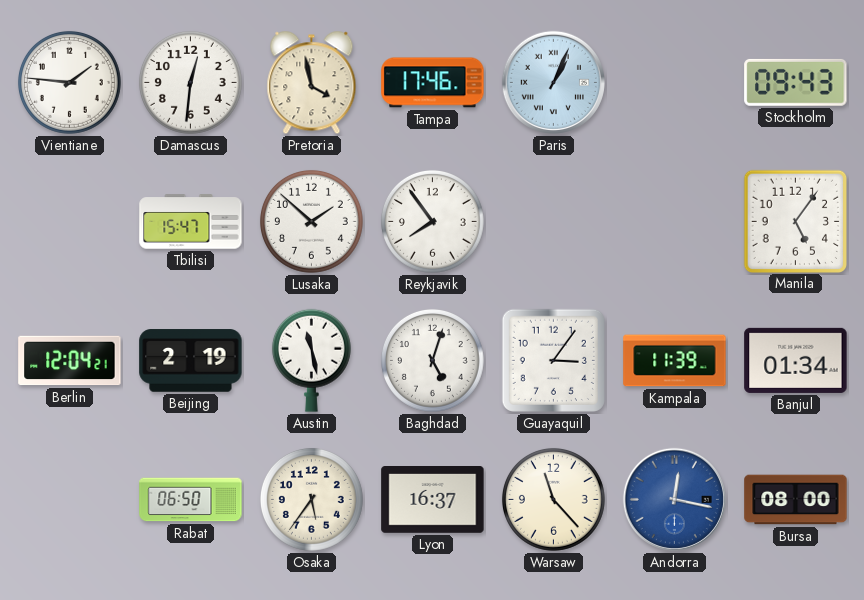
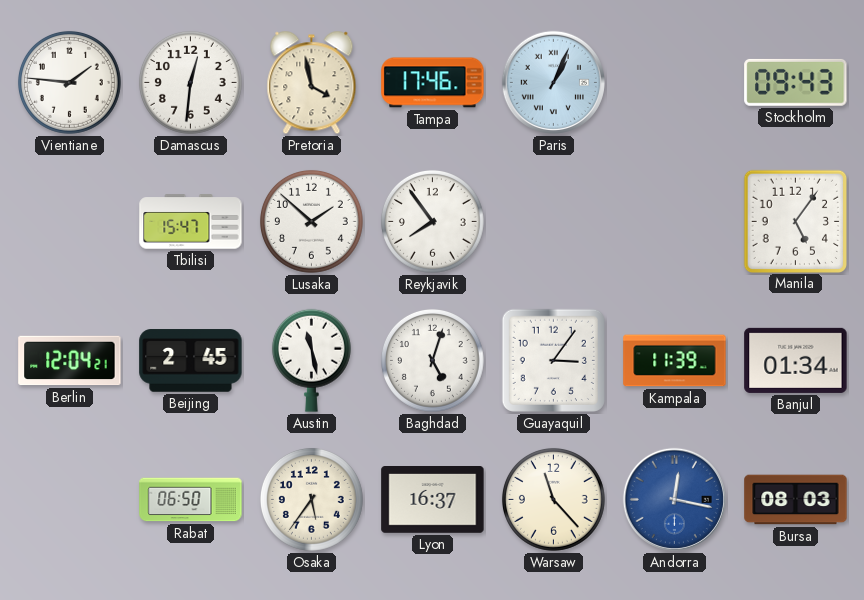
Beijing: 2:19 -> 2:45 (191, 361)
Bursa: 08:00 -> 08:03 (796, 500)
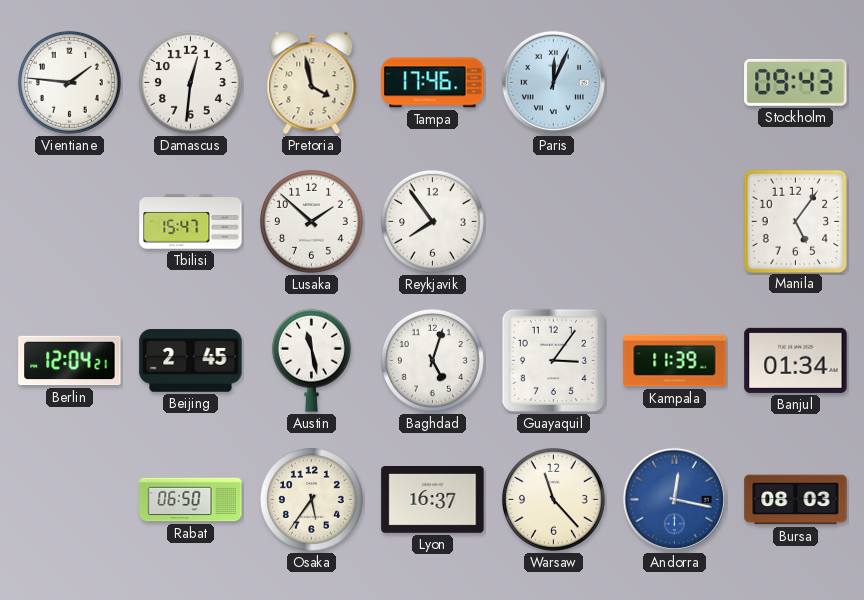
Paris: 1:04 -> 12:04 (553, 82)
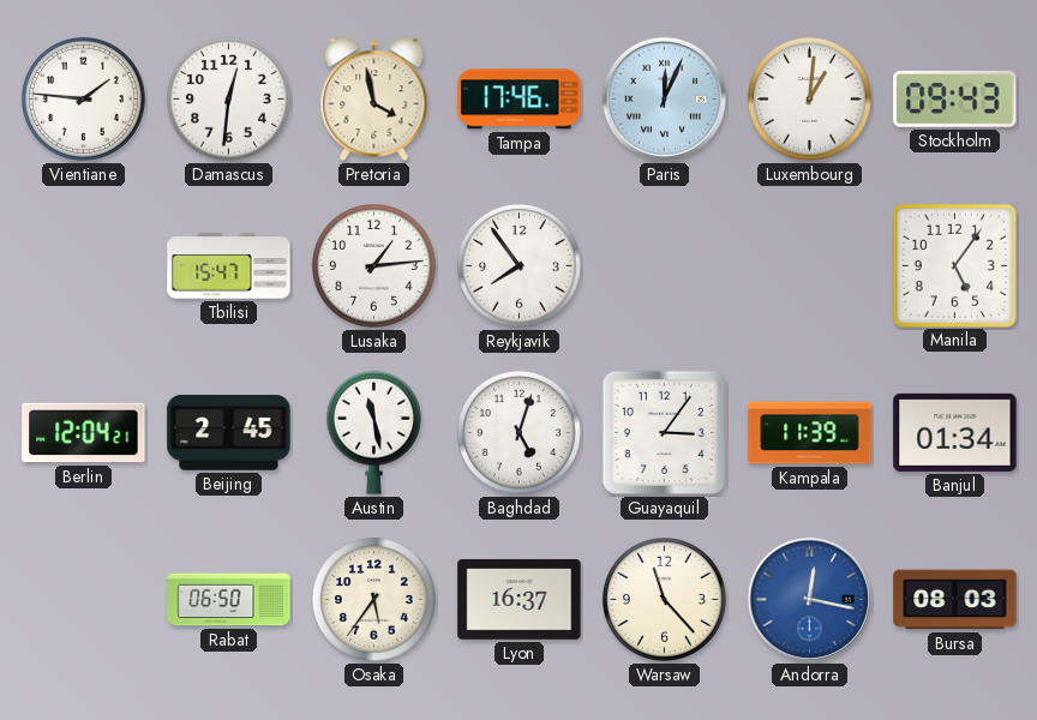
Luxembourg: none -> 1:01 (809, 98)
Lusaka: 1:52 -> 1:14 (373, 265)
